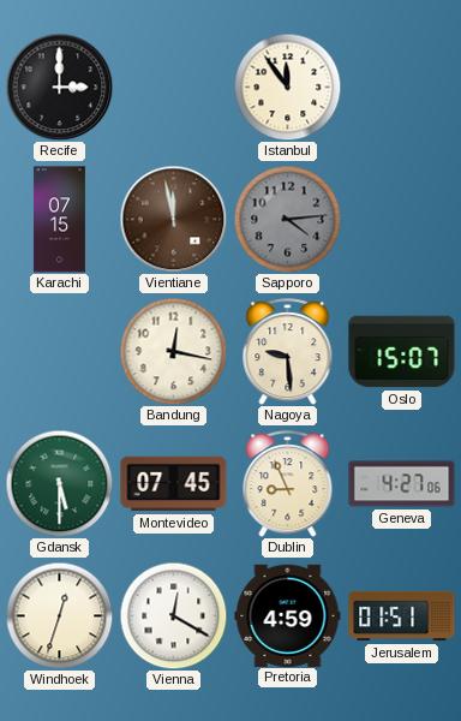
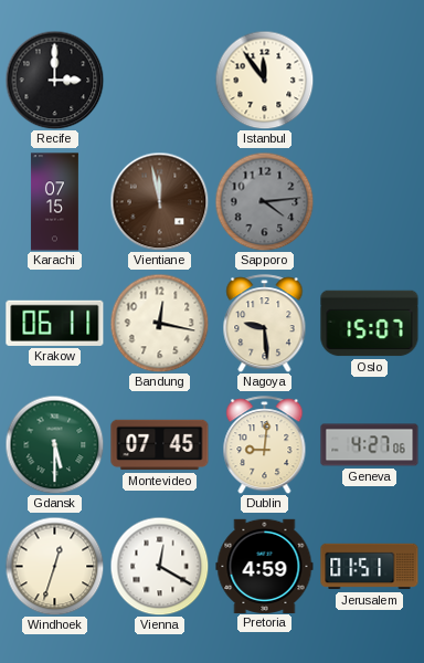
Krakow: none -> 06:11 (55, 323)
Dublin: 8:56 -> 9:01 (265, 445)
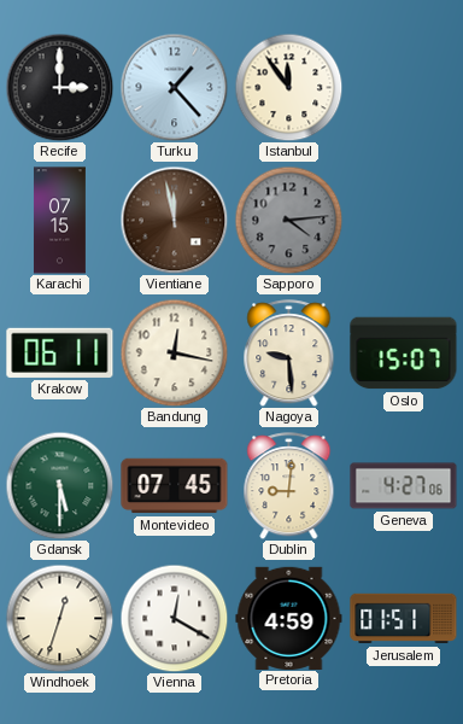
Turku: none -> 1:23 (174, 87)
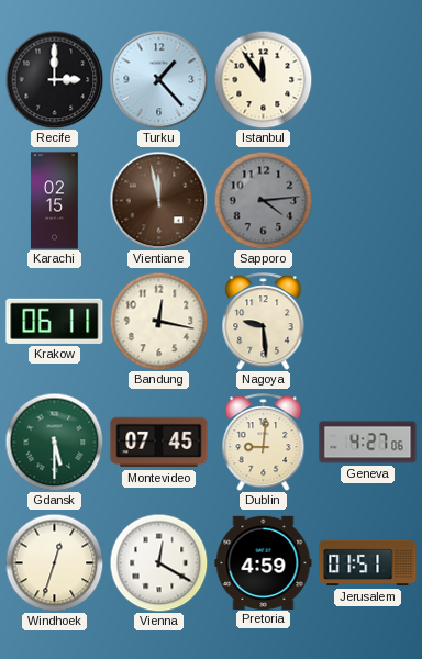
Karachi: 07:15 -> 02:15 (54, 201)
Oslo: 15:07 -> none (404, 354)
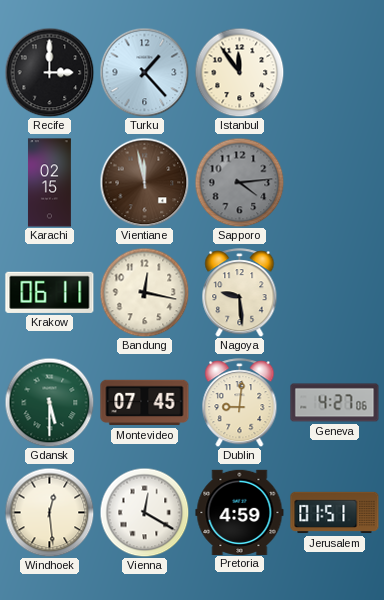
Windhoek: 12:33 -> 12:29 (49, 512)
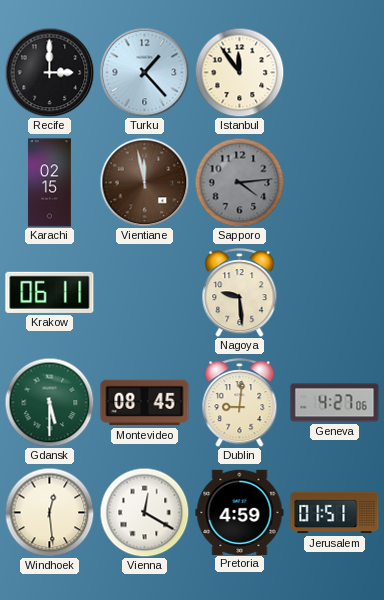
Bandung: 12:17 -> none (144, 292)
Montevideo: 07:45 -> 08:45 (145, 403)
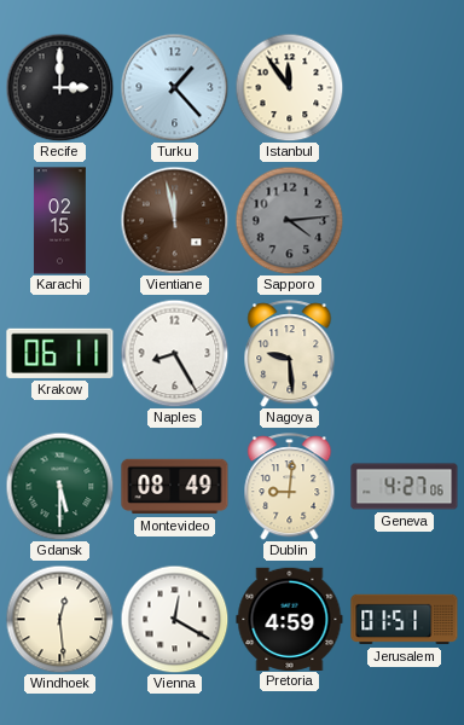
Naples: none -> 8:25 (174, 353)
Montevideo: 08:45 -> 08:49 (175, 487)
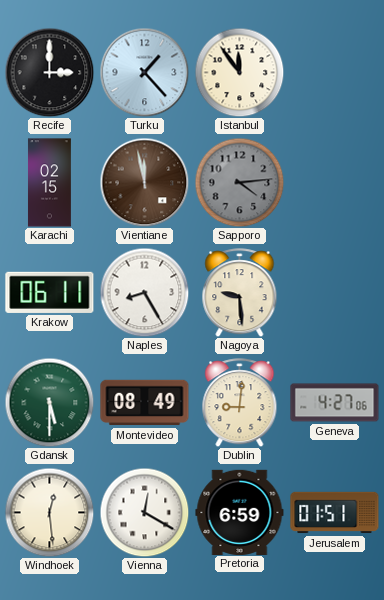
Pretoria: 4:59 -> 6:59 (240, 512)
